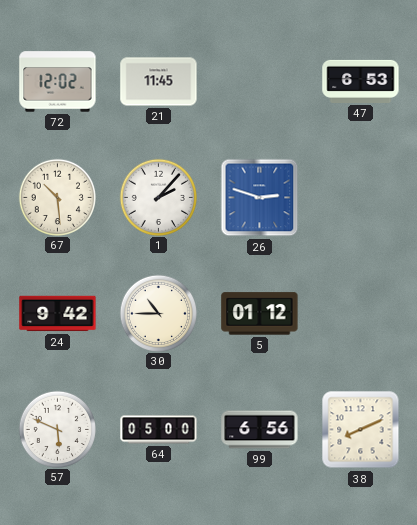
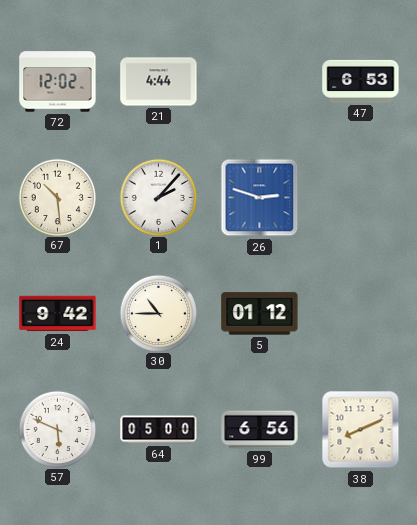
21: 11:45 -> 4:44 (159, 82)
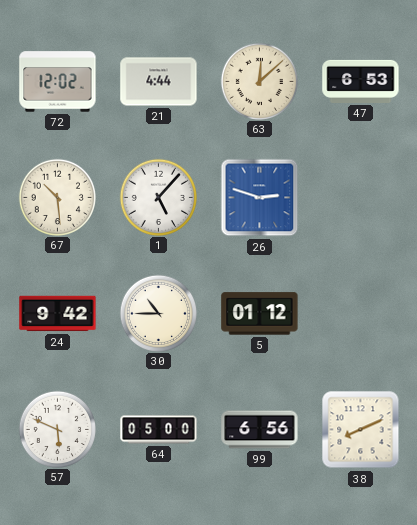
63: none -> 12:08 (259, 81)
1: 2:07 -> 5:07 (158, 197)
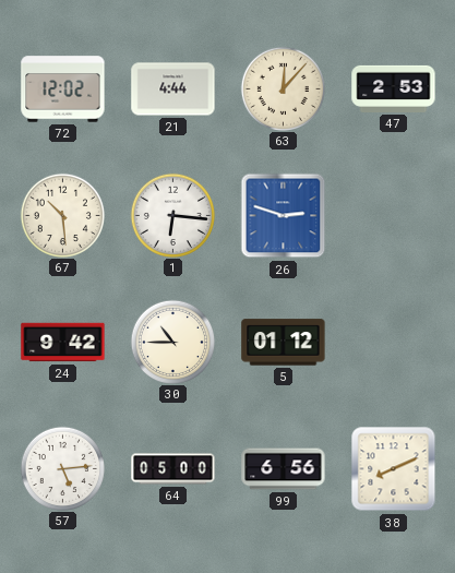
63: 12:08 -> 12:07 (283, 88)
47: 6:53 -> 2:53 (394, 88)
1: 5:07 -> 6:16 (172, 215)
57: 5:49 -> 5:14 (62, 468)
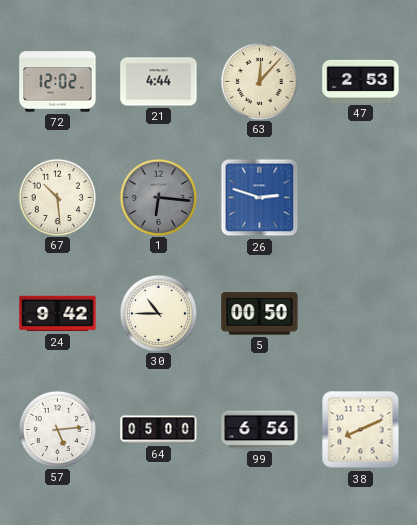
1 dial: white -> grey (158, 197)
5: 01:12 -> 00:50 (260, 314)
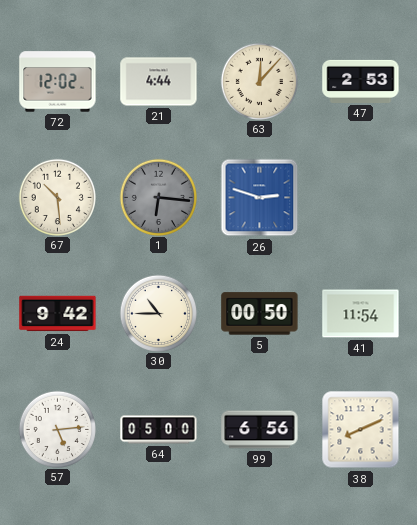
41: none -> 11:54 (361, 314)
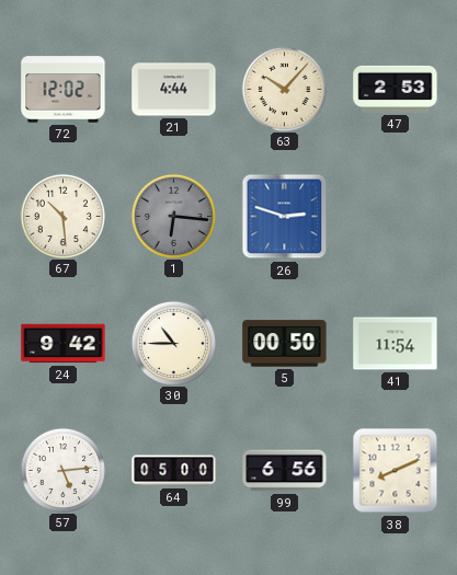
63: 12:07 -> 10:07 (284, 89)
